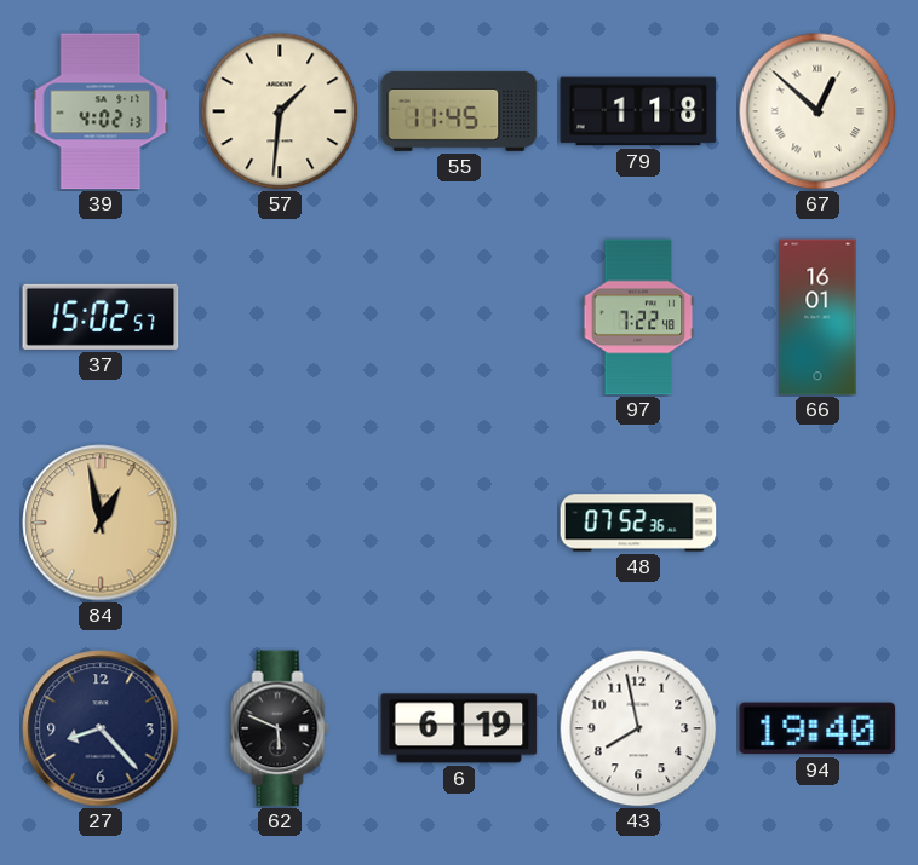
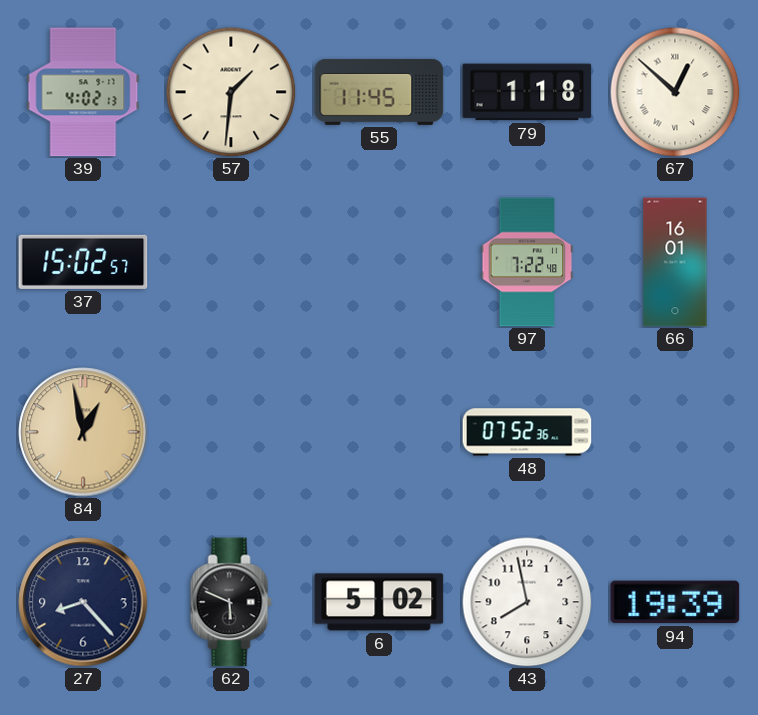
6: 6:19 -> 5:02 (379, 602)
94: 19:40 -> 19:39 (675, 602)
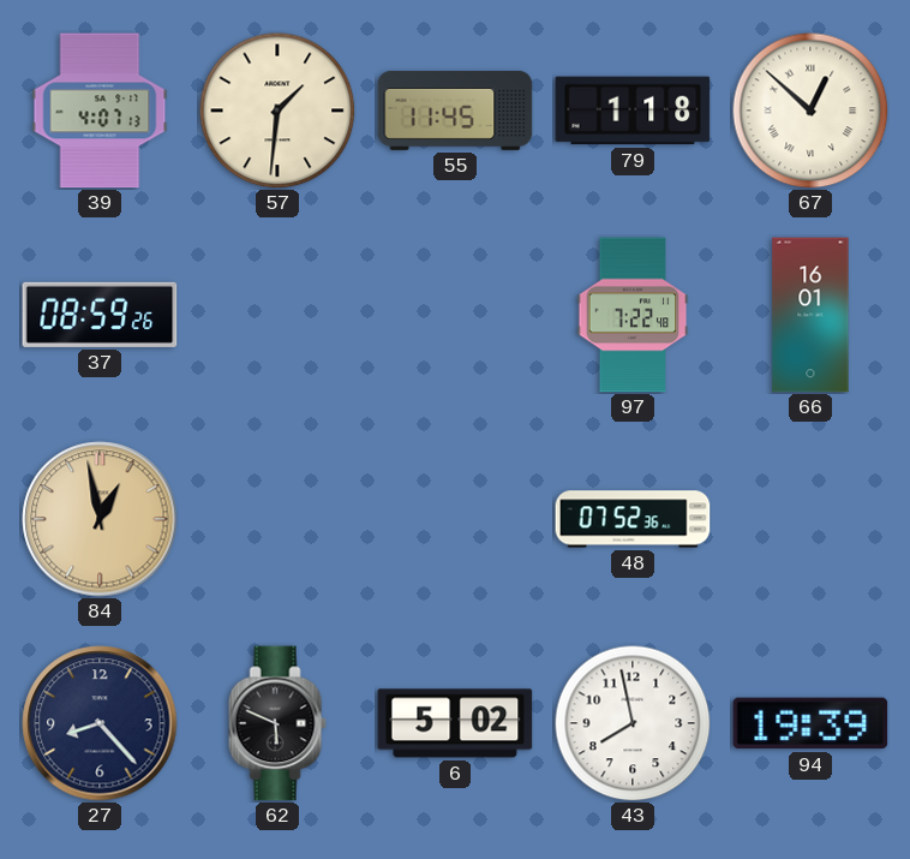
39: 4:02 -> 4:07 (100, 111)
37: 15:02 -> 08:59 (100, 315)
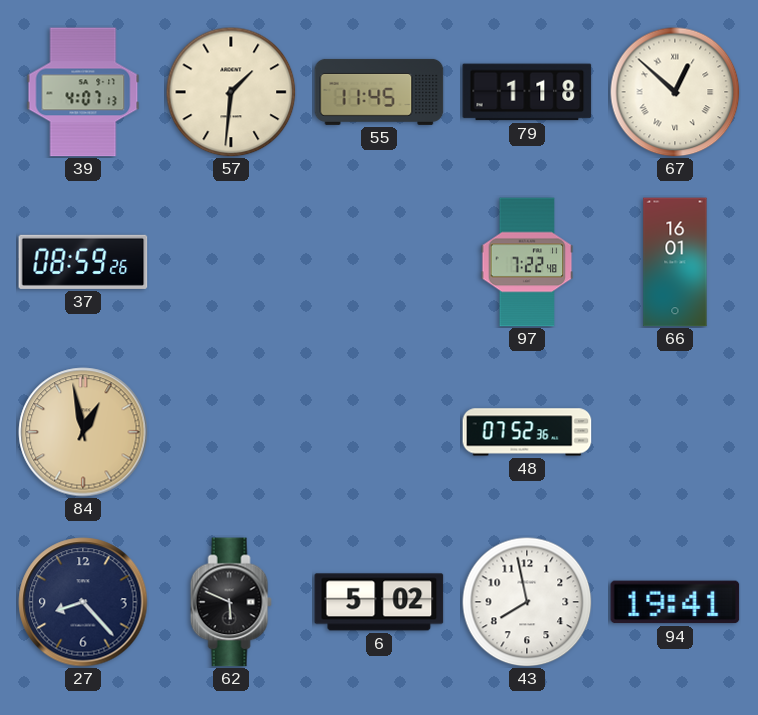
94: 19:39 -> 19:41 (675, 602)
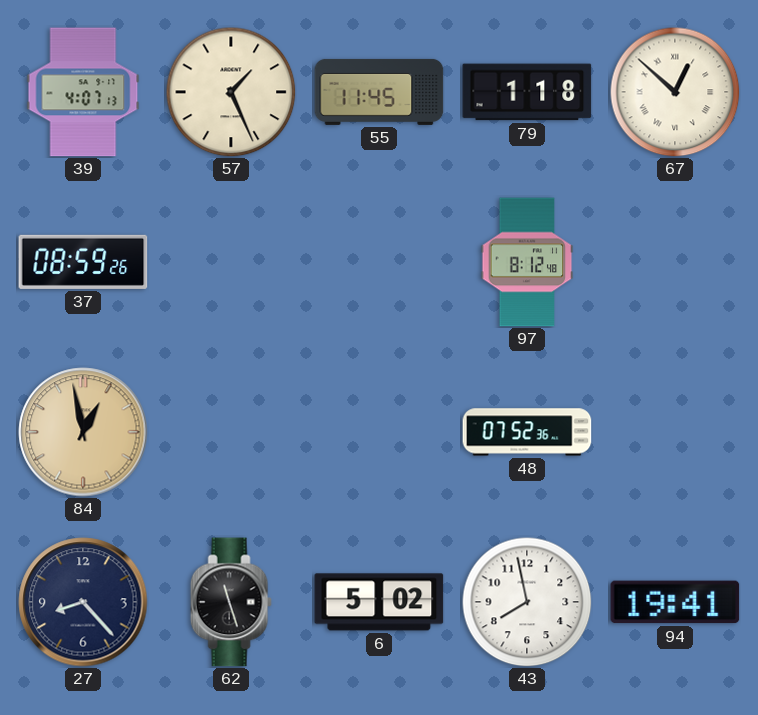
57: 1:31 -> 1:26 (231, 92)
97: 7:22 -> 8:12 (527, 262)
66: 16:01 -> none (675, 262)
62: 5:49 -> 11:27 (231, 602)
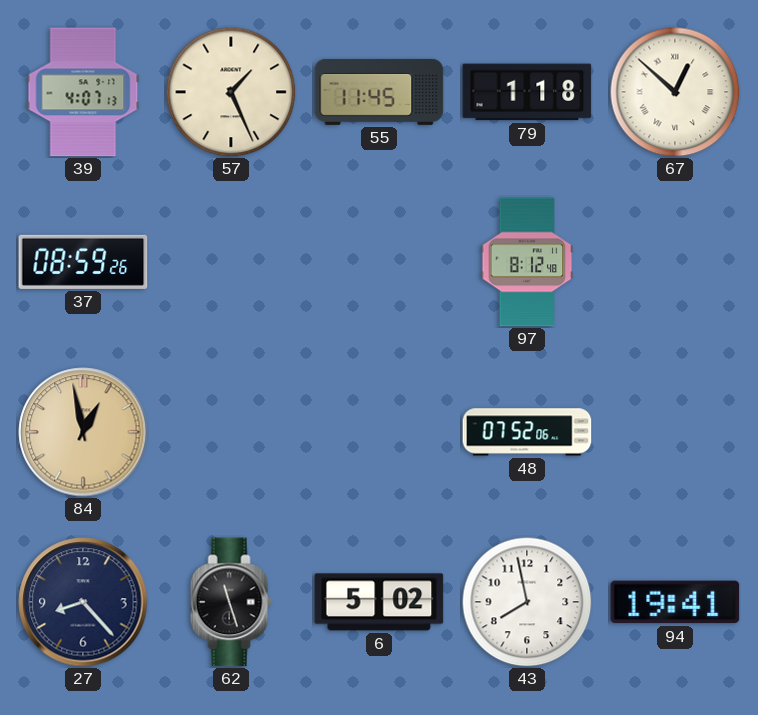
48: 07:52:36 -> 07:52:06 (527, 432)
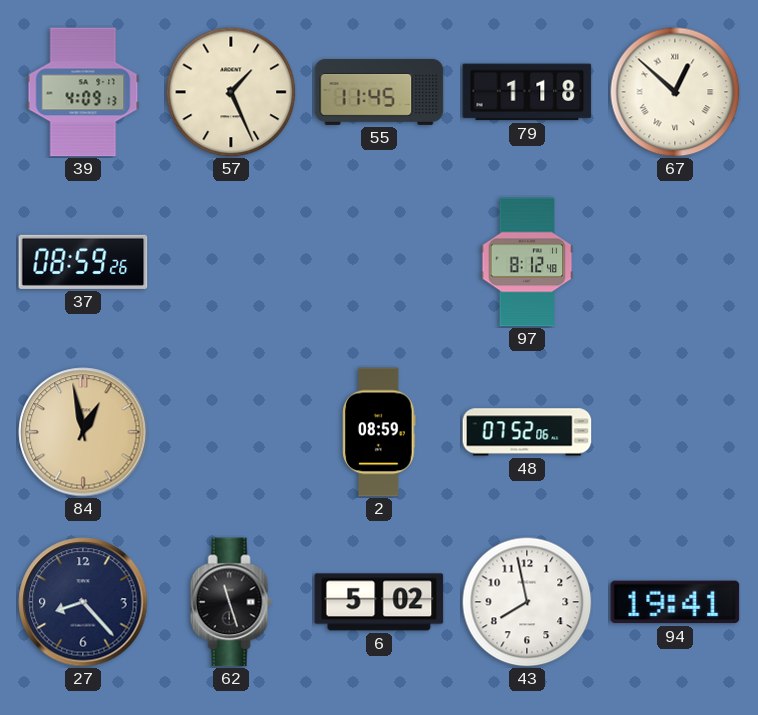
39: 4:07 -> 4:09 (83, 92)
2: none -> 08:59 (379, 432)
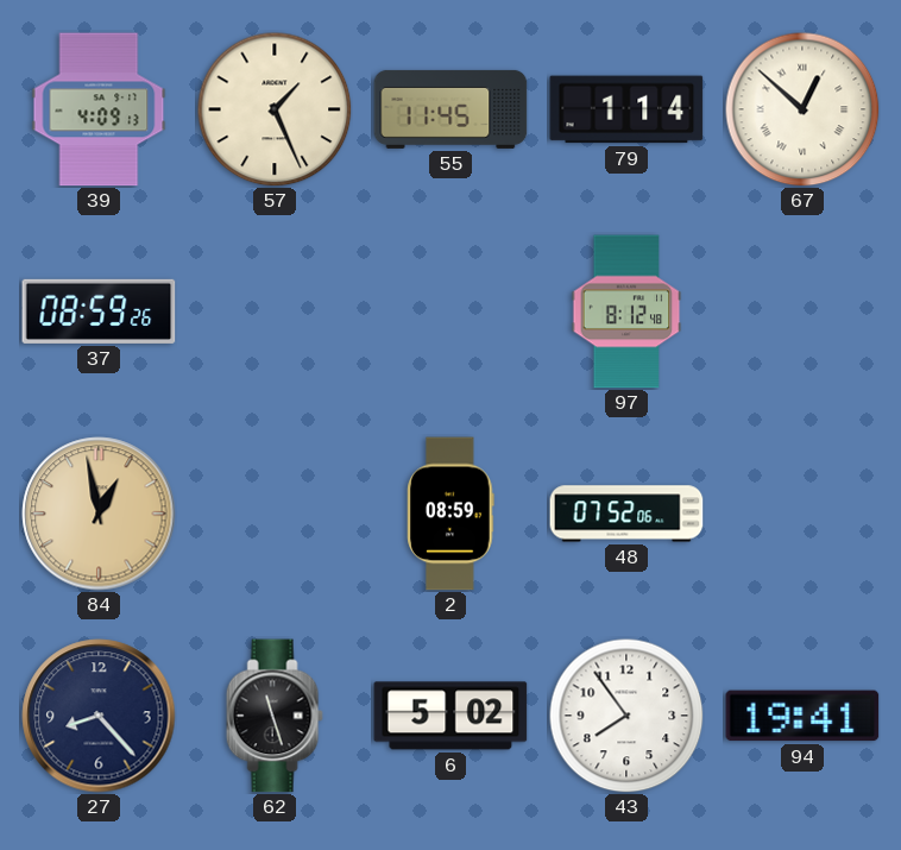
79: 1:18 -> 1:14 (626, 109)
43: 7:58 -> 7:54 (626, 716)
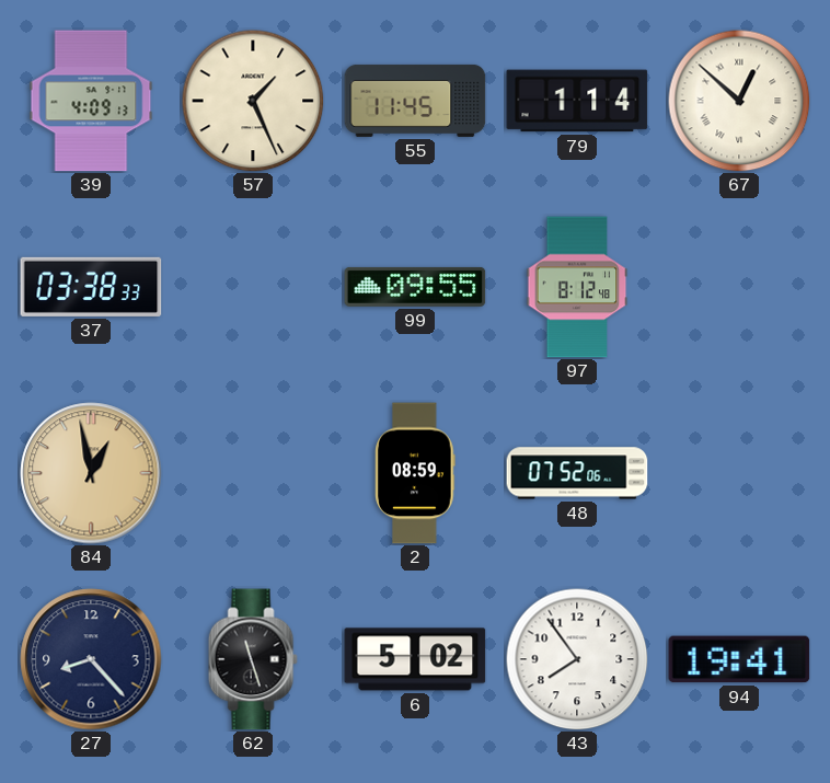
37: 08:59 -> 03:38 (91, 287)
99: none -> 09:55 (415, 287)
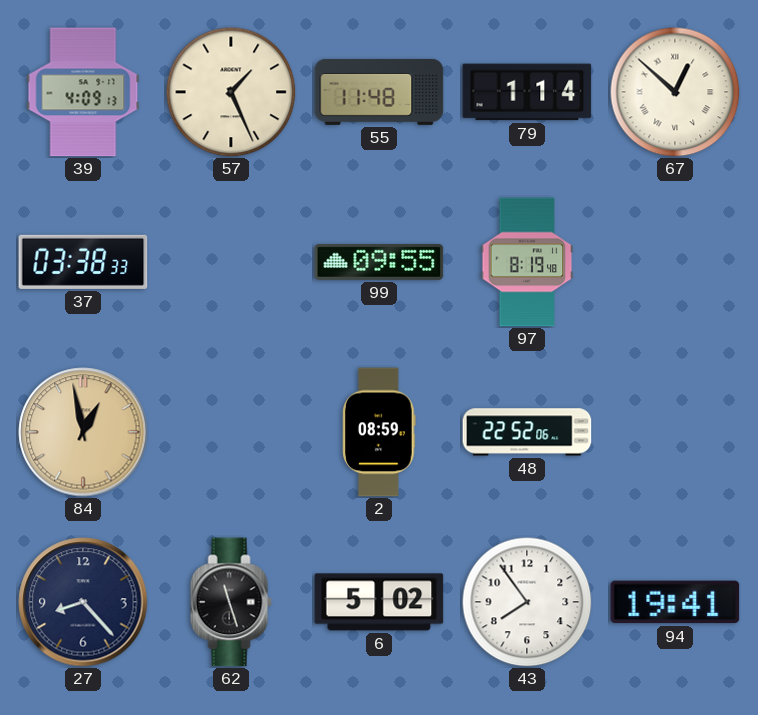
55: 11:45 -> 11:48 (379, 92)
97: 8:12 -> 8:19 (527, 262)
48: 07:52 -> 22:52 (527, 432)
